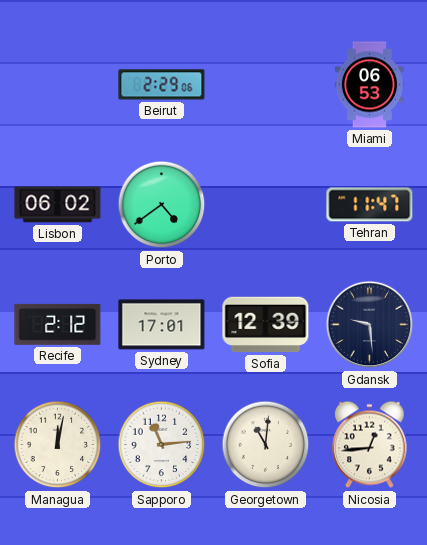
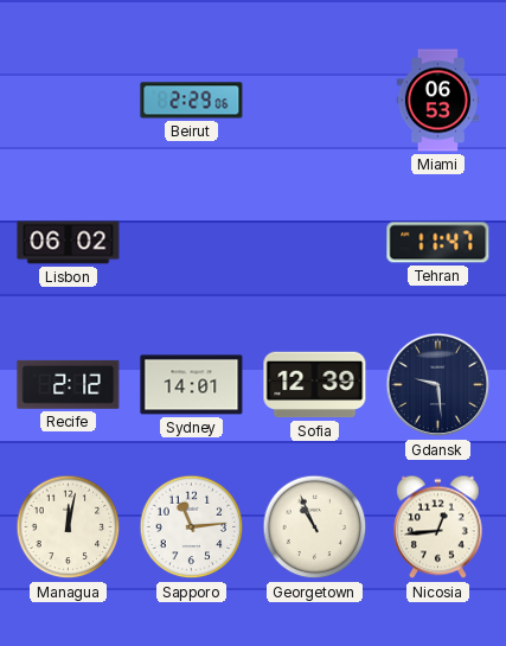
Porto: 4:39 -> none (162, 205)
Sydney: 17:01 -> 14:01 (192, 385)
Georgetown: 11:01 -> 10:56 (315, 527)
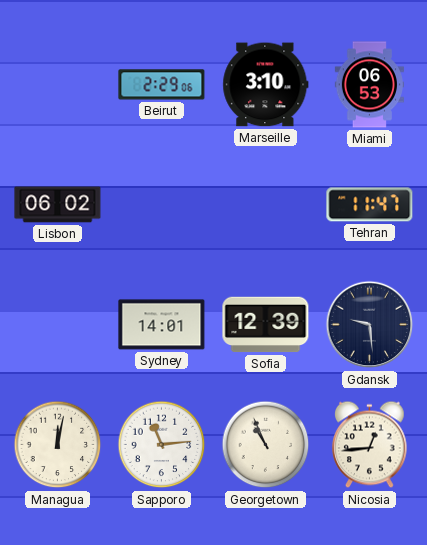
Marseille: none -> 3:10 (266, 85)
Recife: 2:12 -> none (69, 384)
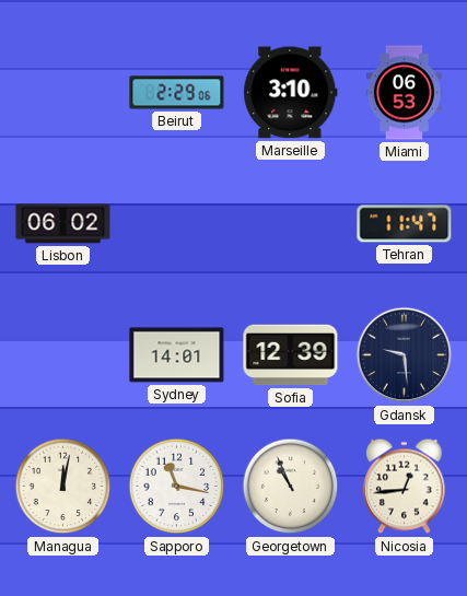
Sapporo: 11:14 -> 11:17 (177, 487)
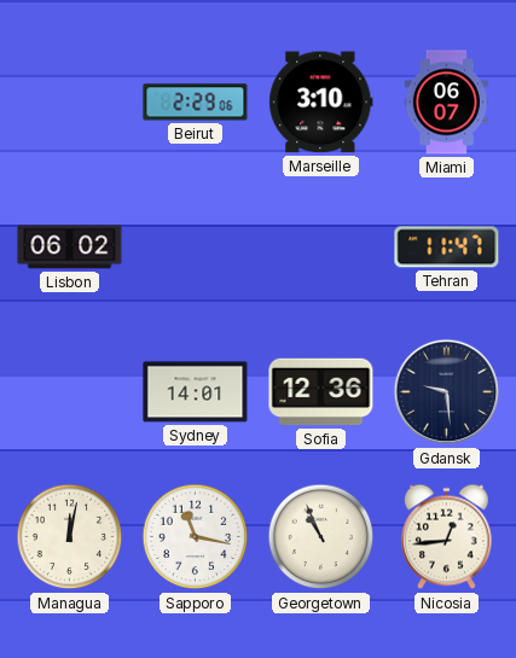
Miami: 06:53 -> 06:07 (446, 103)
Sofia: 12:39 -> 12:36 (321, 392)
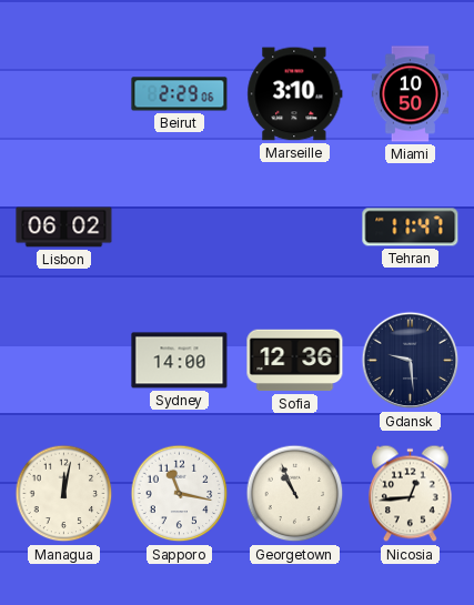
Miami: 06:07 -> 10:50 (410, 94)
Sydney: 14:01 -> 14:00 (180, 361)
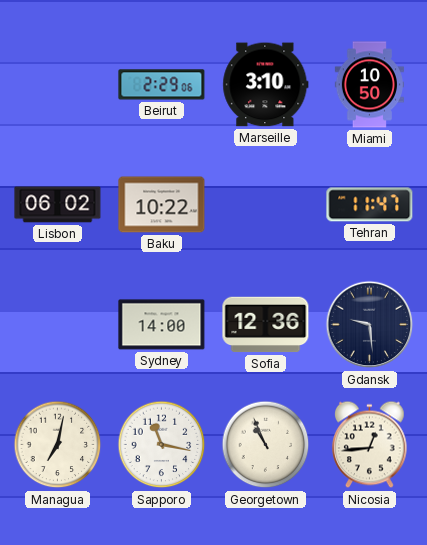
Baku: none -> 10:22 (162, 205)
Managua: 12:02 -> 7:02 (58, 445)
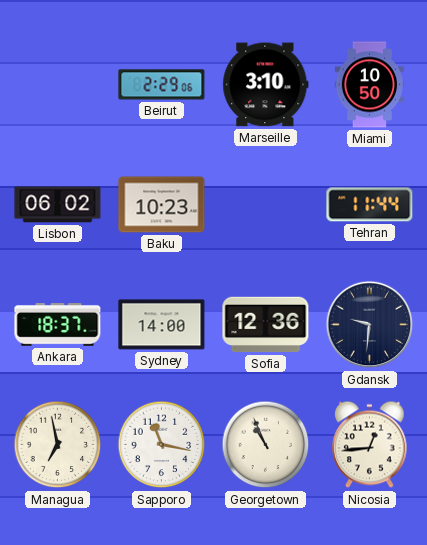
Baku: 10:22 -> 10:23 (162, 205)
Tehran: 11:47 -> 11:44 (370, 205)
Ankara: none -> 18:37 (58, 325)
Gdansk: 9:29 -> 9:31 (370, 325)
Managua: 7:02 -> 6:58 (58, 445)
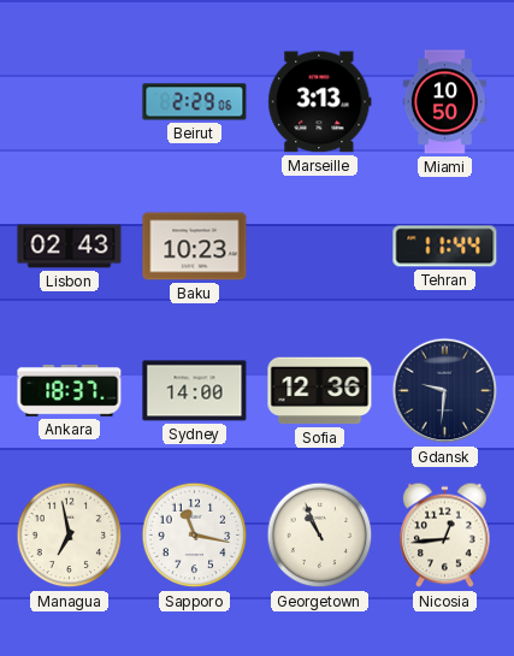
Marseille: 3:10 -> 3:13 (320, 102)
Lisbon: 06:02 -> 02:43 (70, 247)
